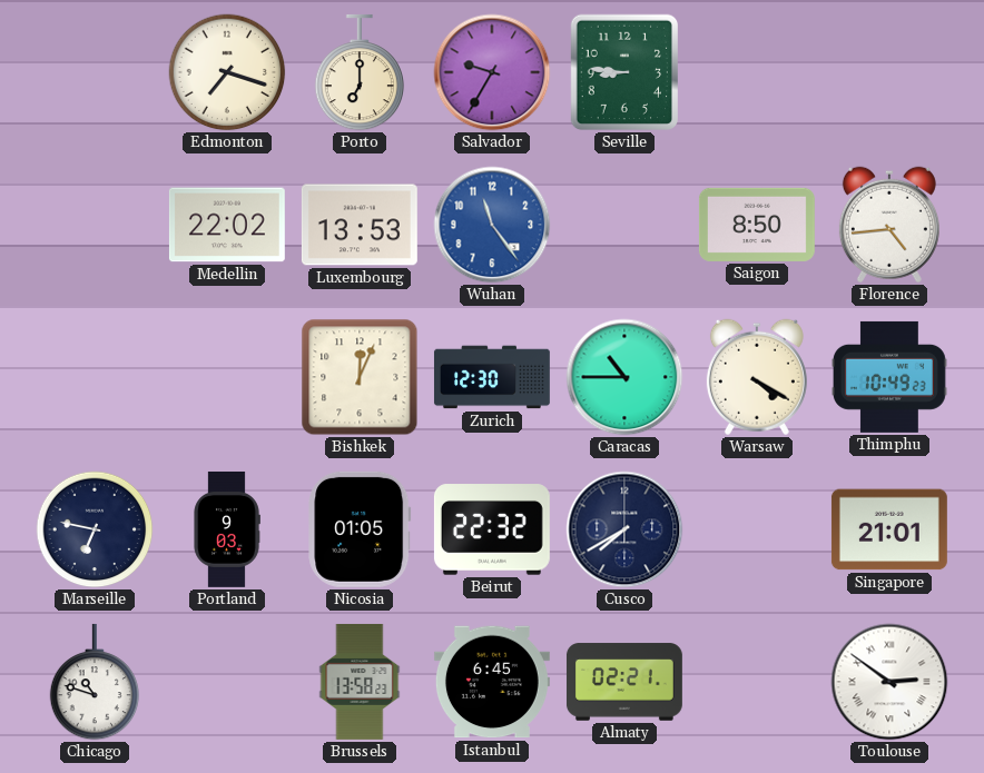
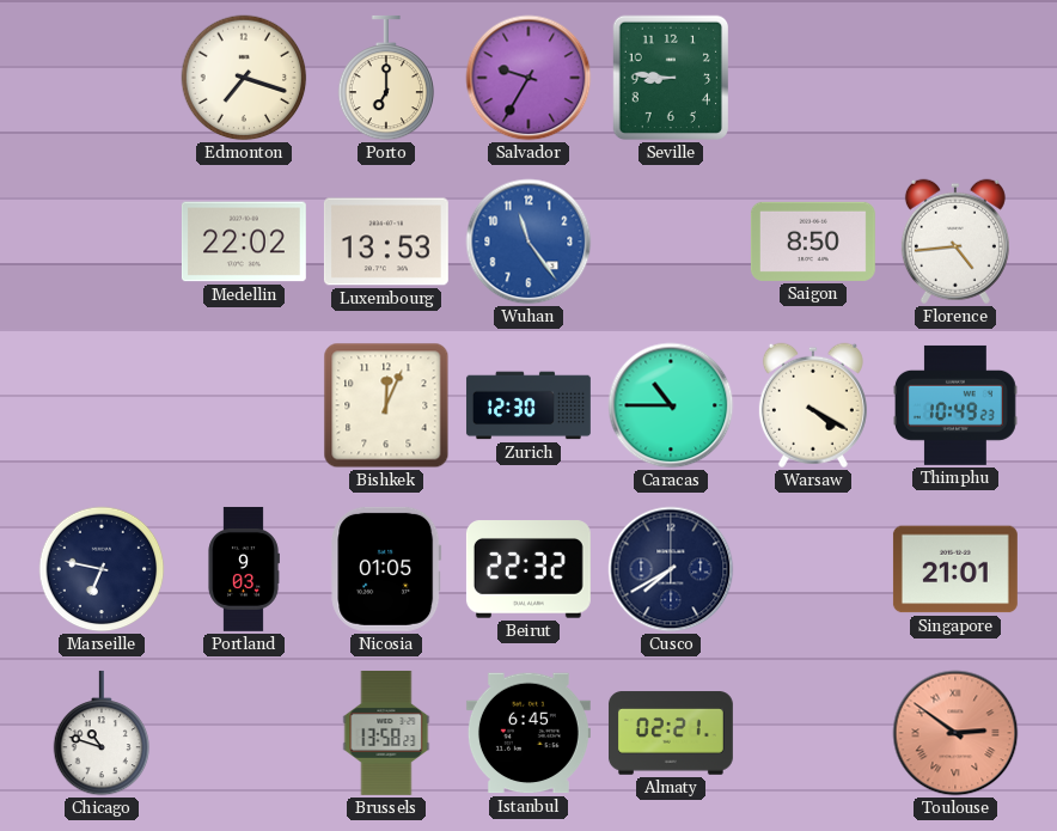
Toulouse dial: white -> salmon (955, 733)
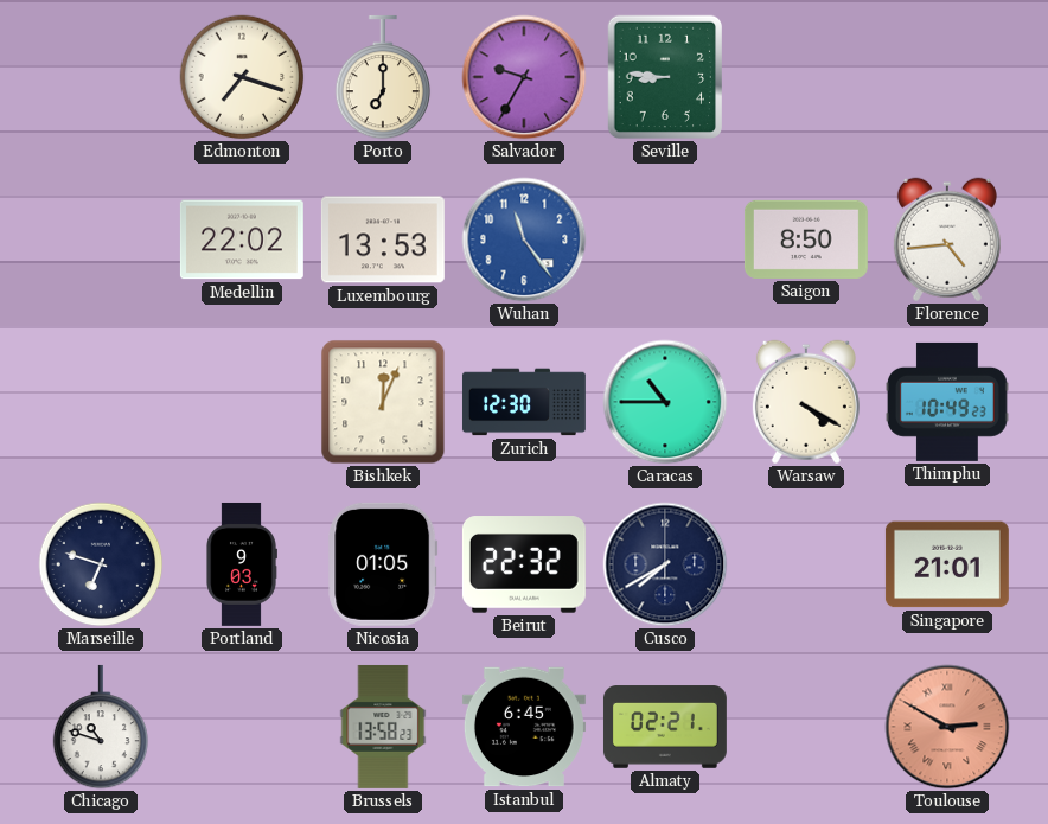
Marseille: 6:47 -> 6:48 (101, 564)
Toulouse: 2:51 -> 2:50 (947, 727)
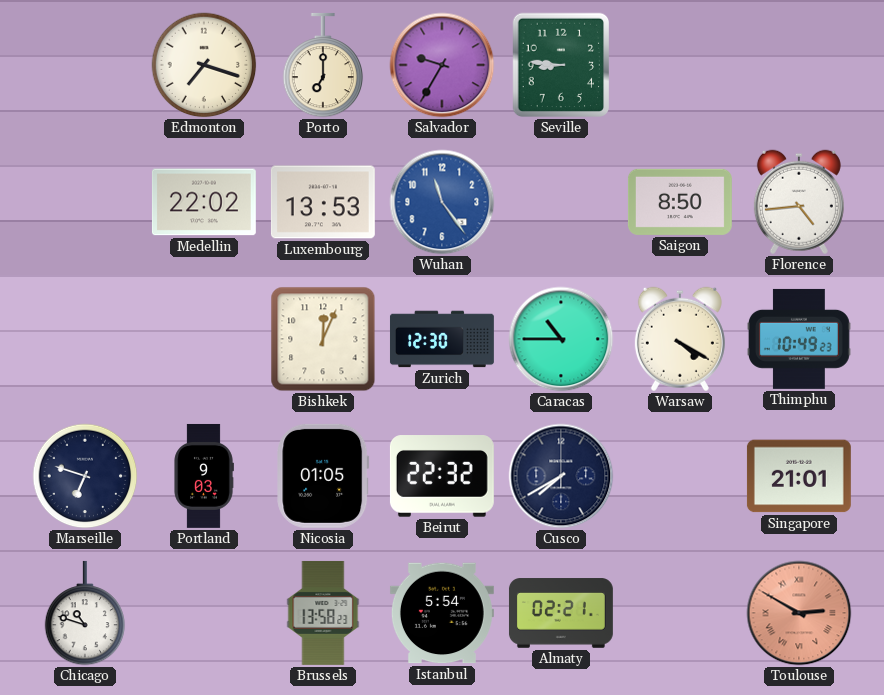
Istanbul: 6:45 -> 5:54 (442, 613)
